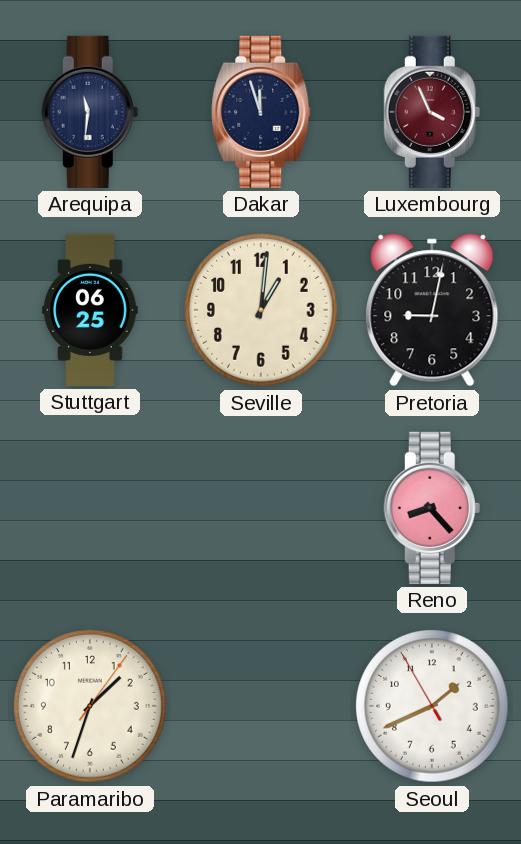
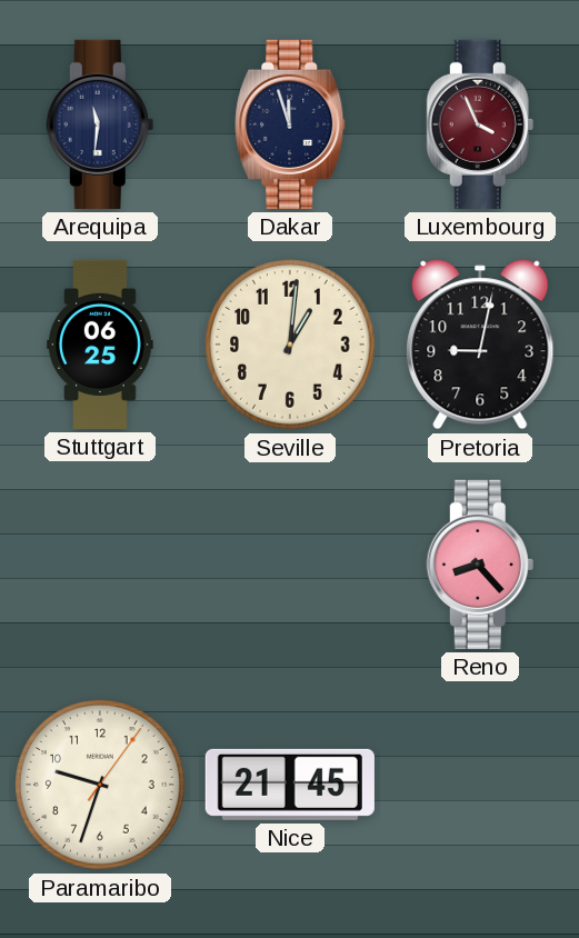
Paramaribo: 1:33 -> 9:33 (101, 786)
Nice: none -> 21:45 (290, 785)
Seoul: 1:40 -> none (433, 707)
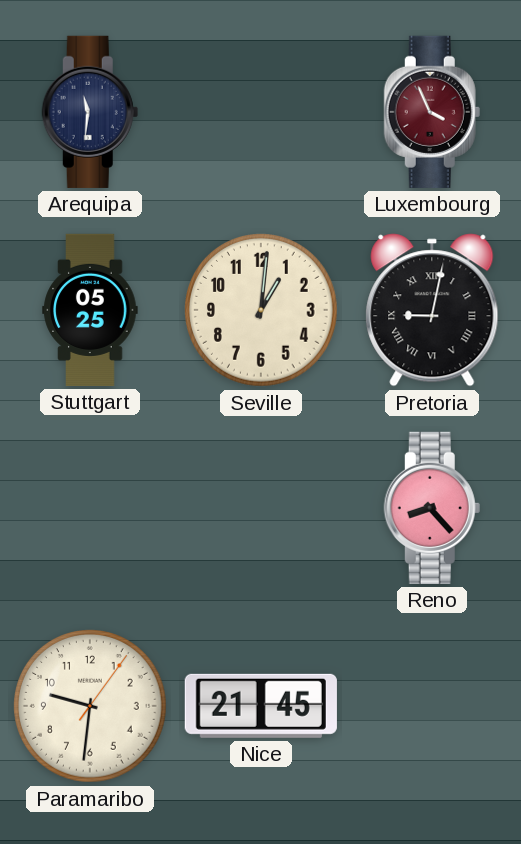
Dakar: 11:57 -> none (290, 124)
Stuttgart: 06:25 -> 05:25 (90, 310)
Pretoria numerals: Arabic -> Roman (432, 310)
Paramaribo: 9:33 -> 9:31 (91, 707)
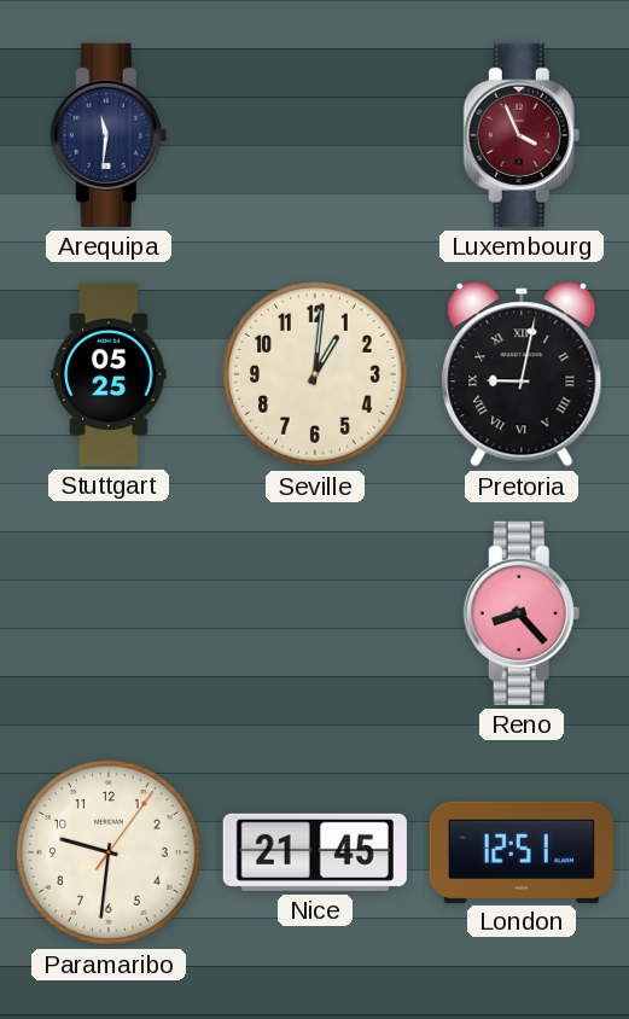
London: none -> 12:51 (522, 851)
